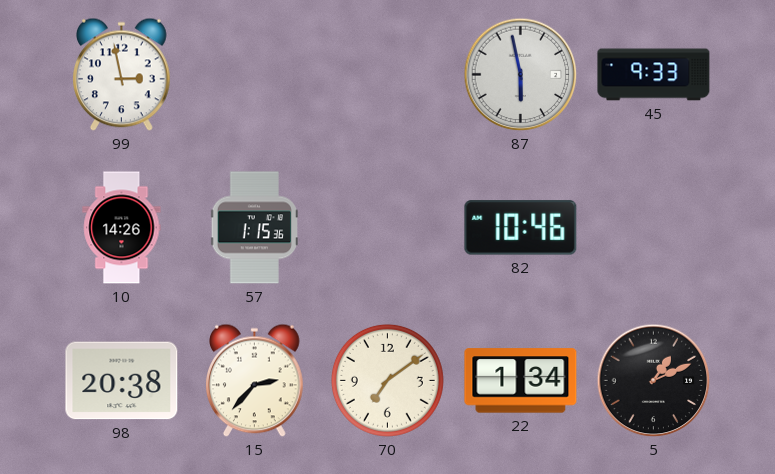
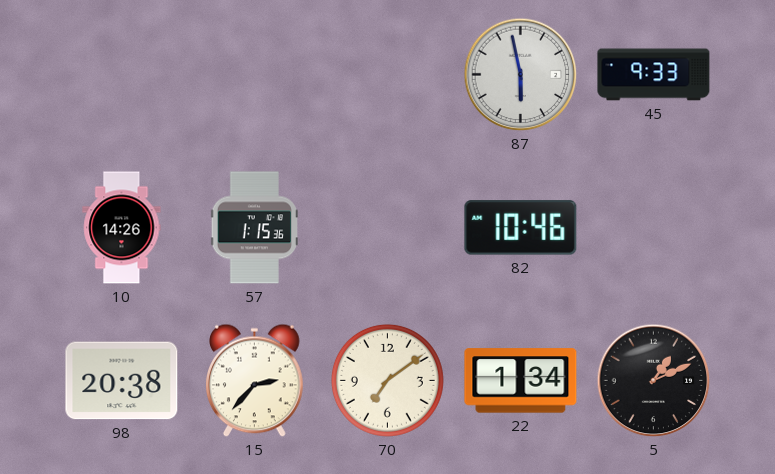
99: 2:58 -> none (122, 75)
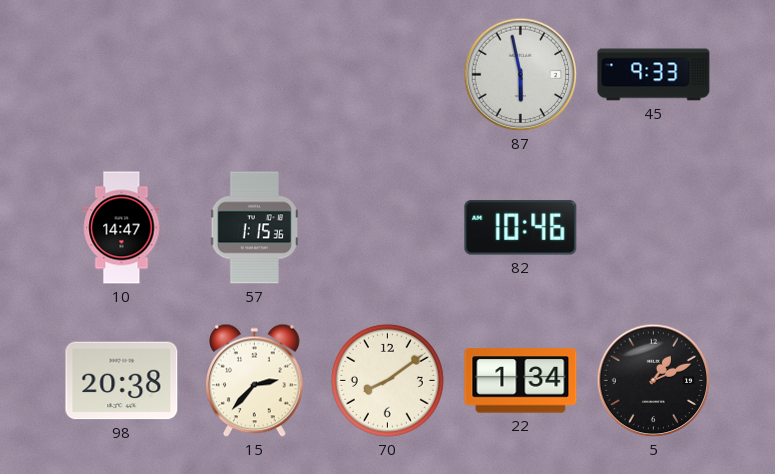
10: 14:26 -> 14:47 (122, 228)
70: 7:09 -> 8:09 (387, 380)
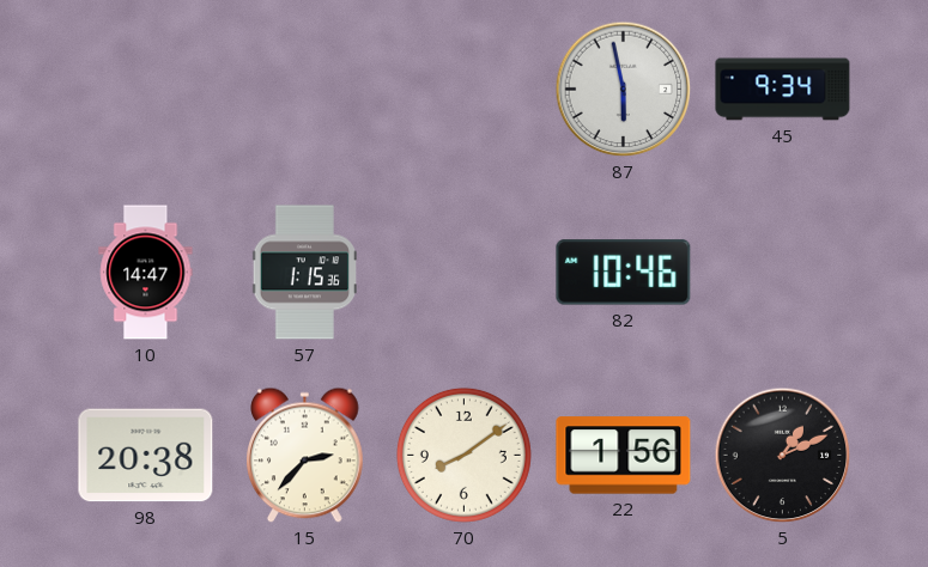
45: 9:33 -> 9:34 (783, 90)
22: 1:34 -> 1:56 (624, 456)
